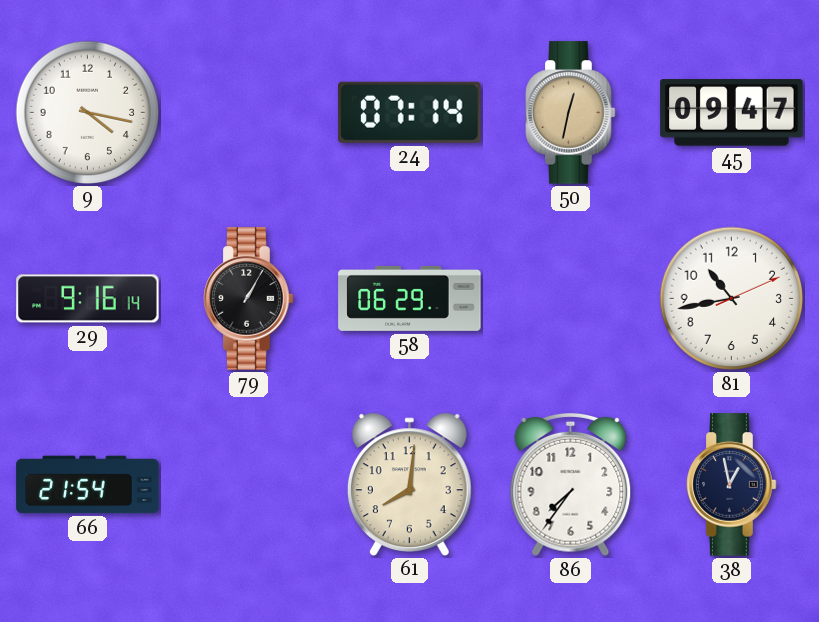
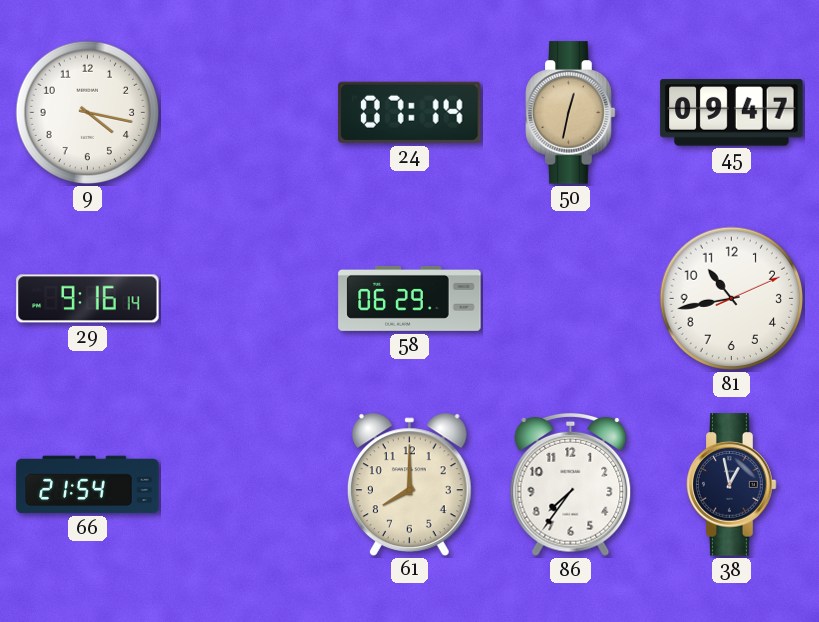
79: 1:05 -> none (249, 299)
61: 8:01 -> 8:00 (409, 484)
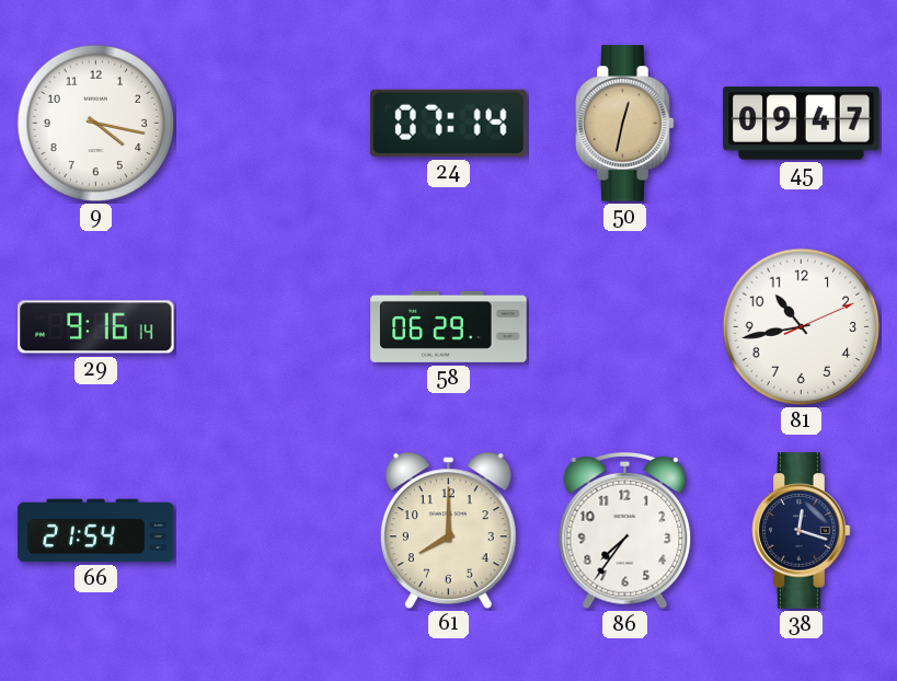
38: 12:58 -> 12:18 (802, 531)
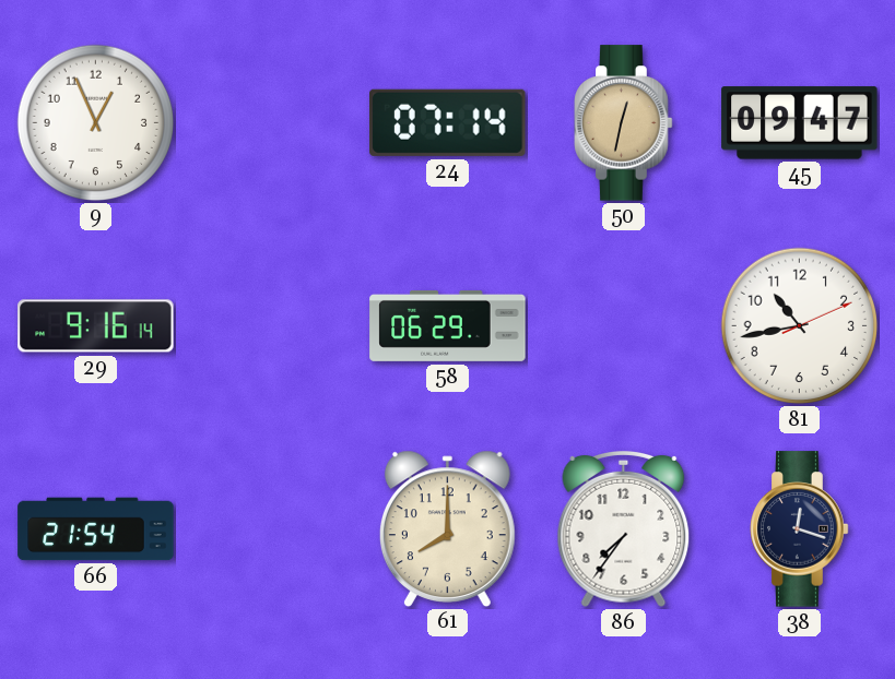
9: 4:17 -> 12:56 (96, 123)
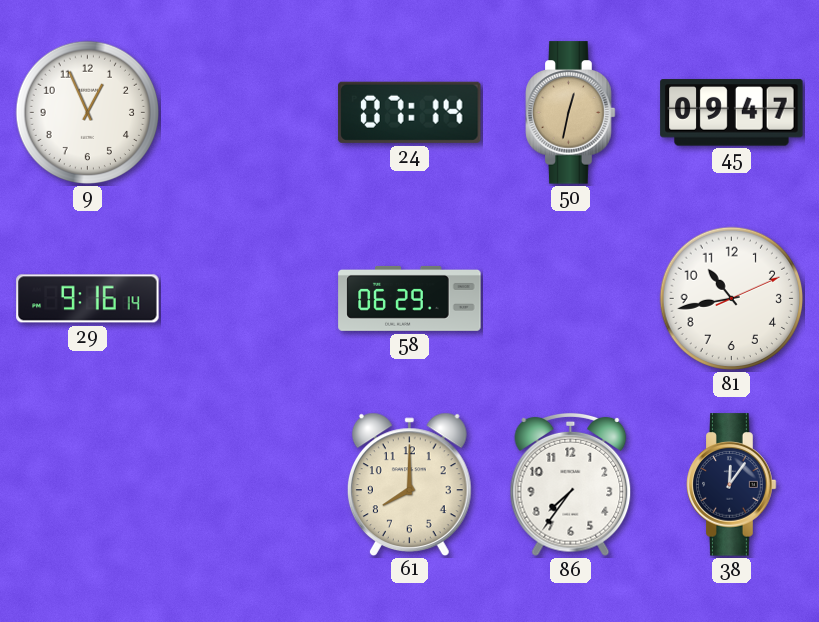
66: 21:54 -> none (96, 529)
38: 12:18 -> 12:06 (732, 485)
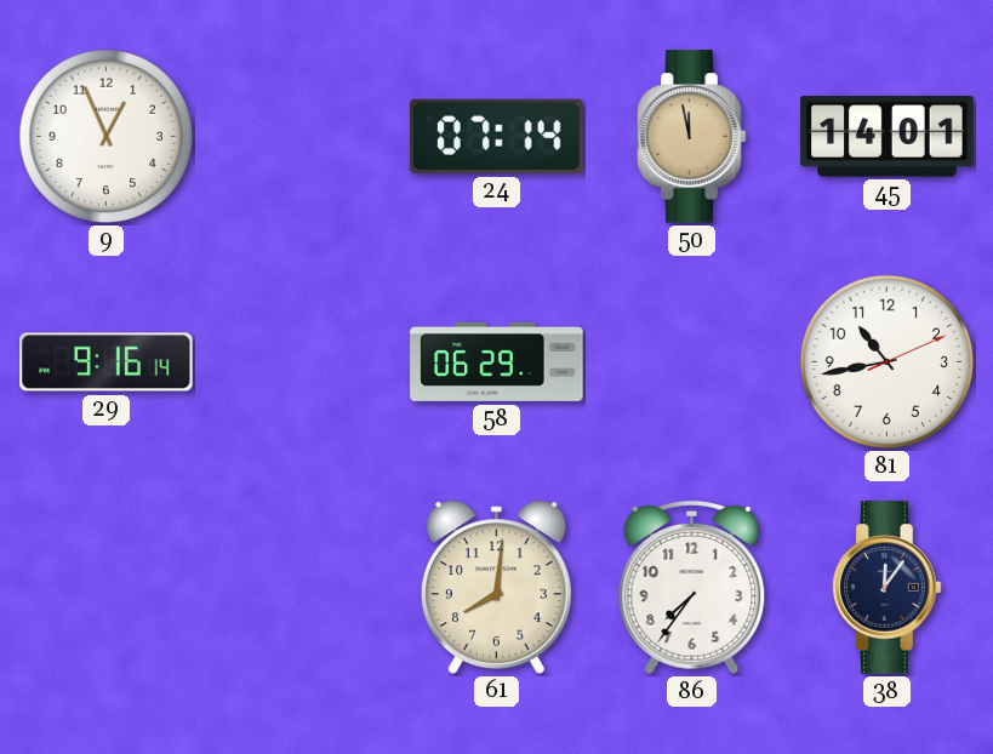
50: 12:32 -> 11:58 (692, 137)
45: 09:47 -> 14:01 (888, 137)
61: 8:00 -> 8:01 (496, 587)
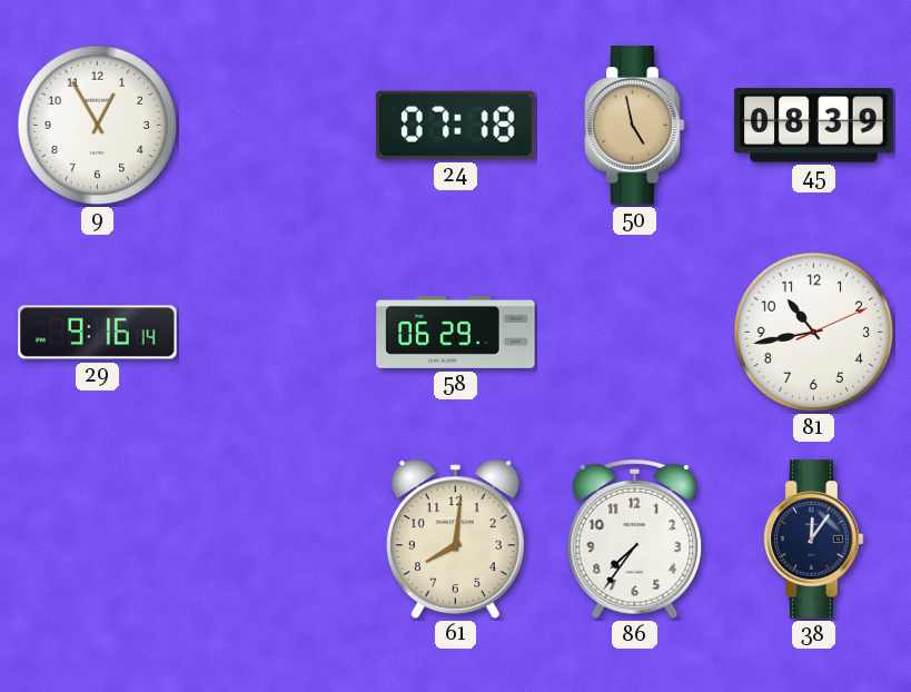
9: 12:56 -> 12:55 (98, 126)
24: 07:14 -> 07:18 (456, 125)
50: 11:58 -> 4:58 (635, 126)
45: 14:01 -> 08:39 (814, 126)
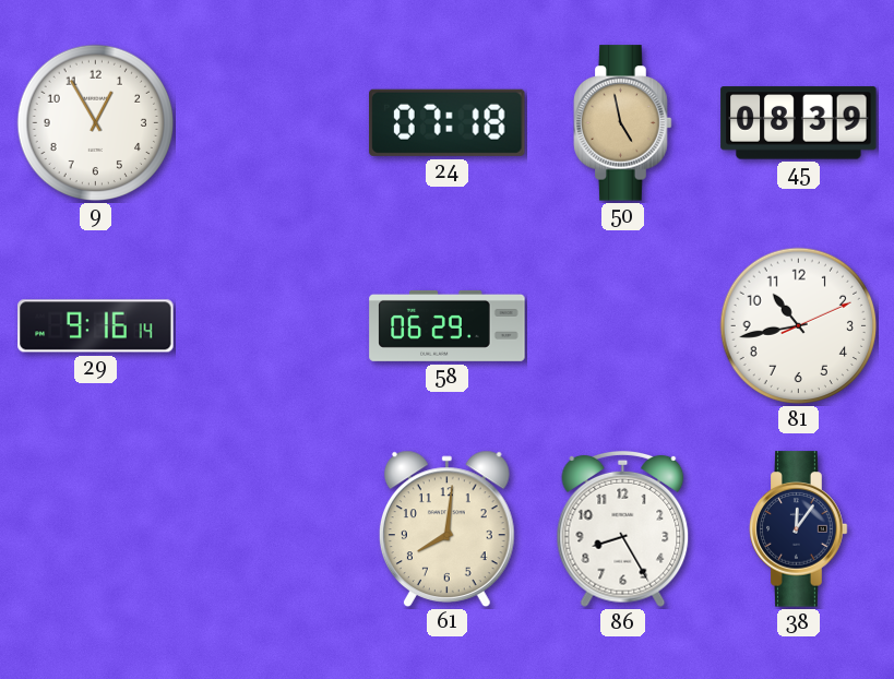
86: 7:36 -> 8:25 (623, 529)
